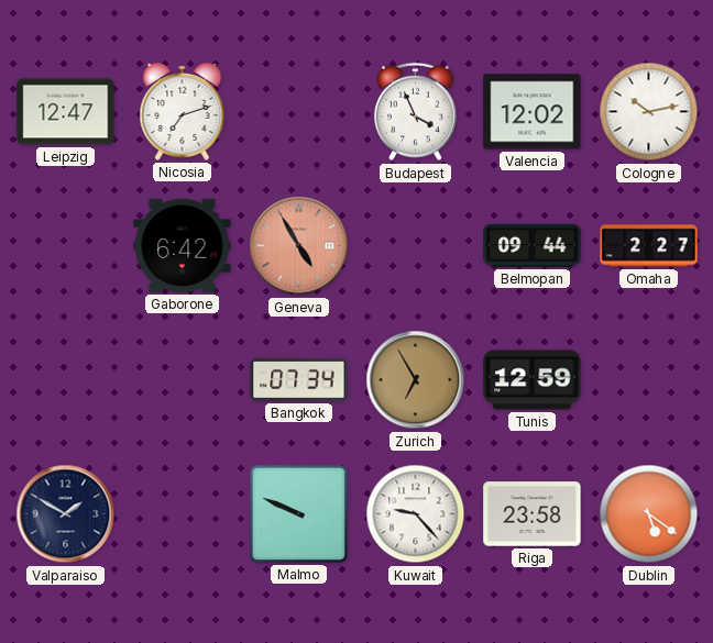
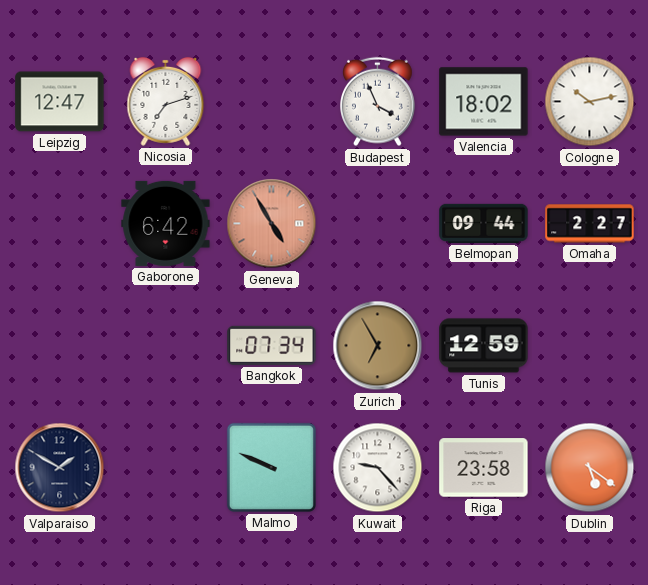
Valencia: 12:02 -> 18:02 (484, 102)
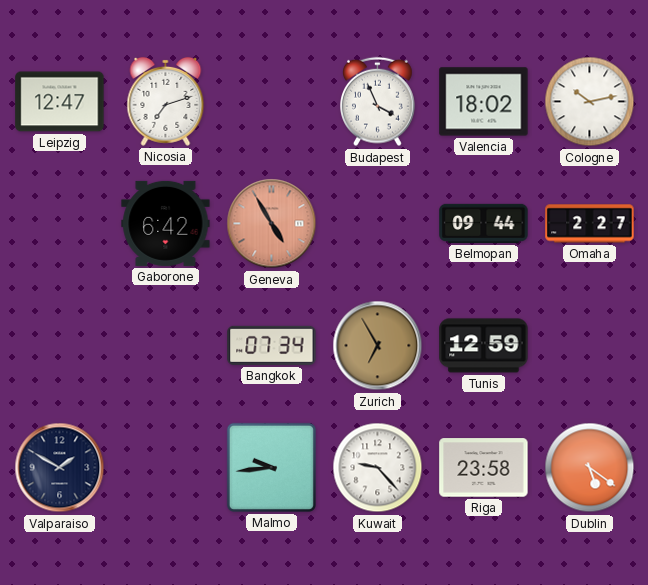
Malmo: 9:49 -> 9:44 (271, 467)
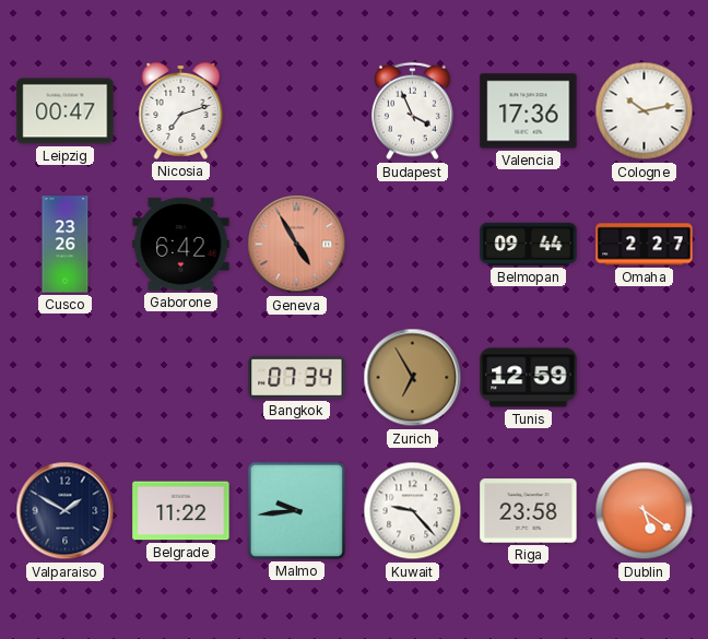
Leipzig: 12:47 -> 00:47 (66, 111)
Valencia: 18:02 -> 17:36 (529, 111)
Cusco: none -> 23:26 (66, 245)
Belgrade: none -> 11:22 (181, 511)
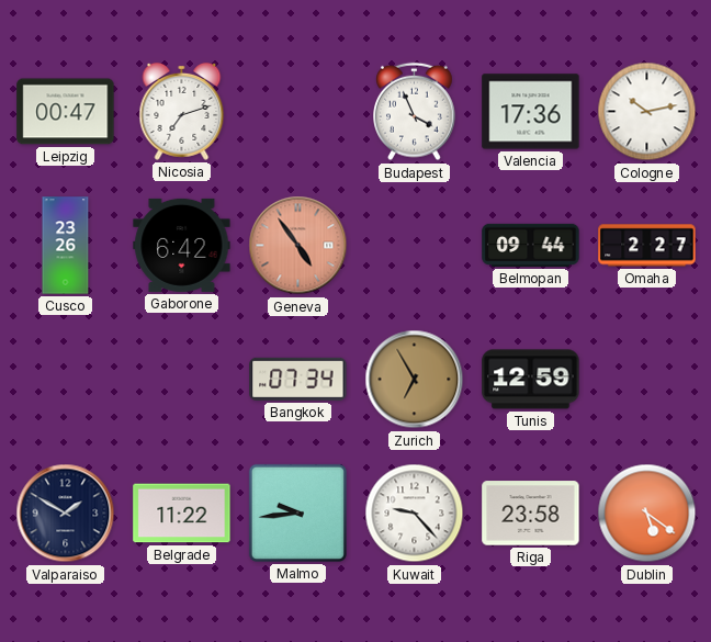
Geneva: 4:55 -> 4:54 (298, 246)
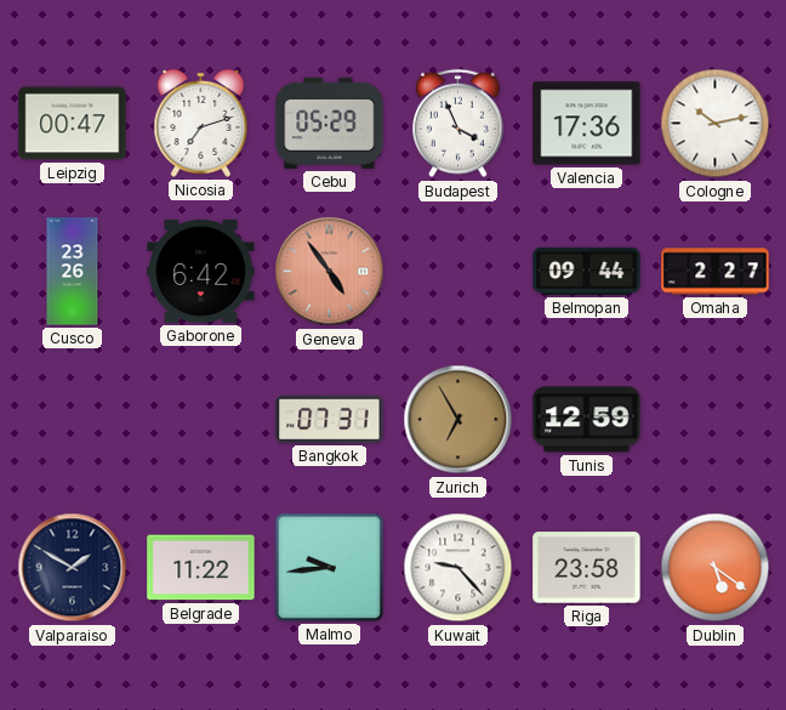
Cebu: none -> 05:29 (330, 123)
Bangkok: 07:34 -> 07:31 (330, 419)
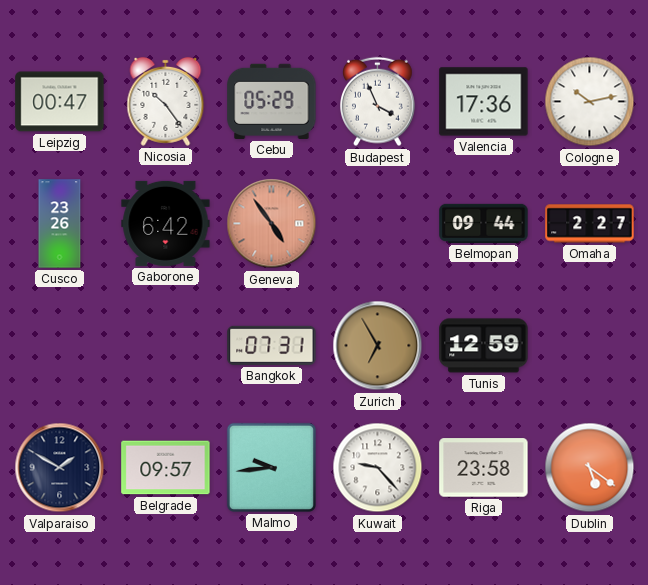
Nicosia: 7:12 -> 10:24 (166, 101)
Belgrade: 11:22 -> 09:57 (166, 468)
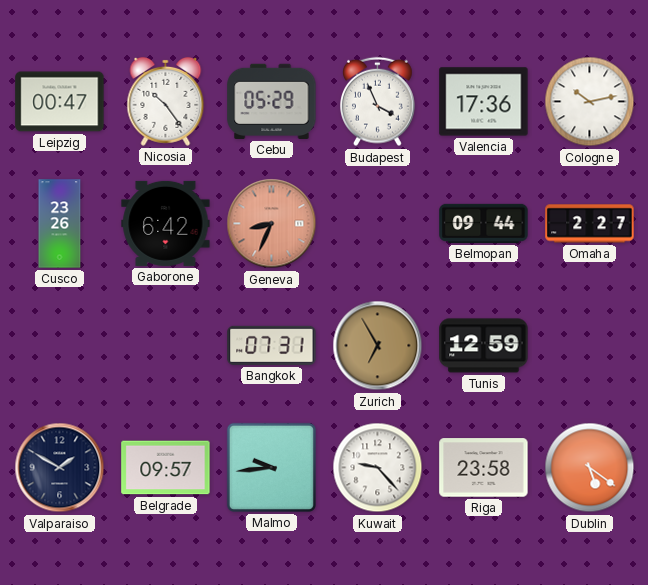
Geneva: 4:54 -> 8:34 (272, 224)
